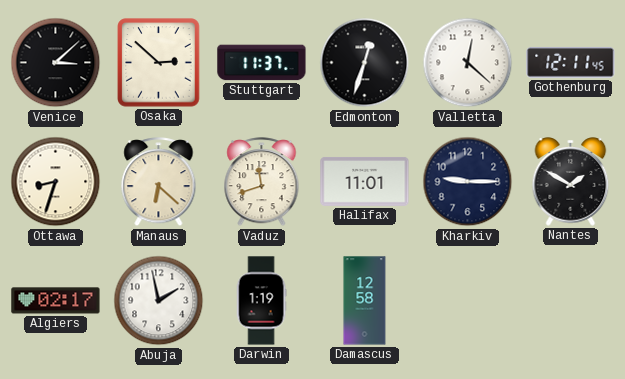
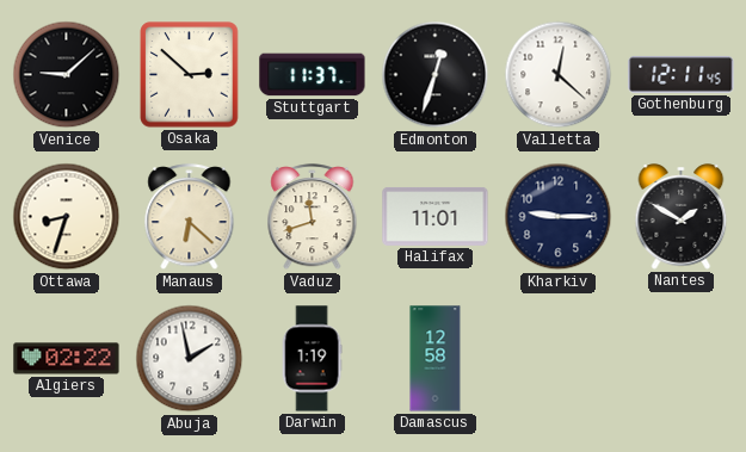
Venice: 3:08 -> 9:08 (67, 75)
Algiers: 02:17 -> 02:22 (67, 359)
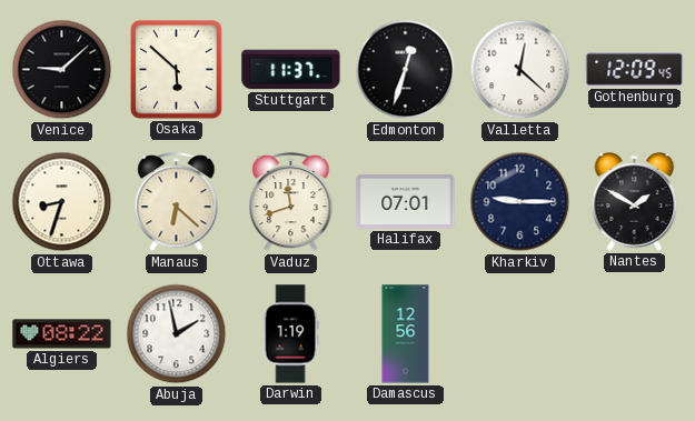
Osaka: 2:52 -> 5:52 (177, 70)
Gothenburg: 12:11 -> 12:09 (635, 69)
Halifax: 11:01 -> 07:01 (406, 201)
Algiers: 02:22 -> 08:22 (62, 334)
Damascus: 12:58 -> 12:56 (406, 334)
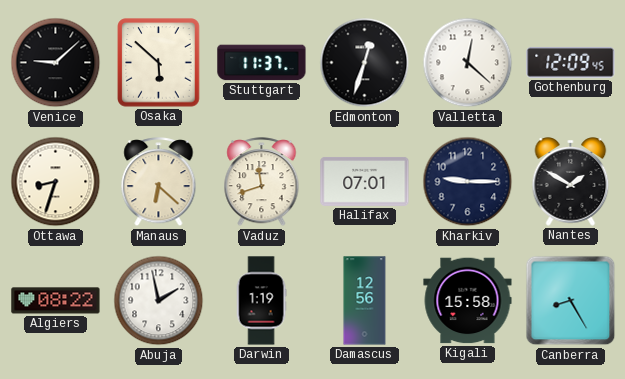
Kigali: none -> 15:58 (468, 301)
Canberra: none -> 8:25 (571, 301)
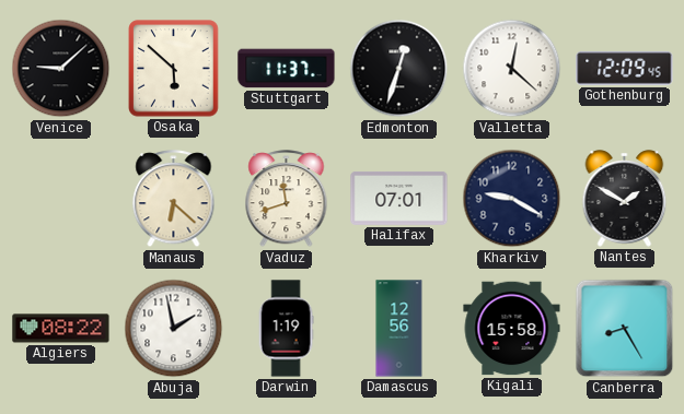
Ottawa: 8:33 -> none (56, 182)
Kharkiv: 9:15 -> 9:20 (512, 199)
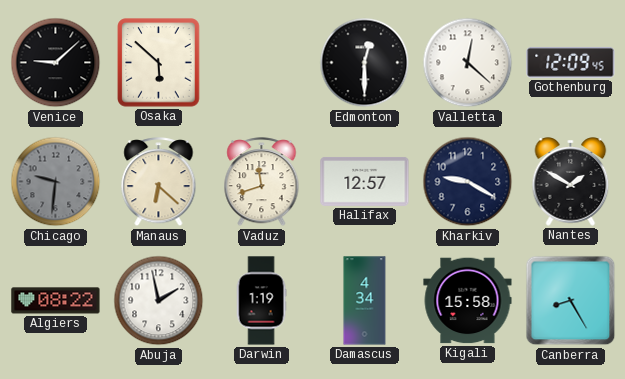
Stuttgart: 11:37 -> none (287, 69)
Edmonton: 12:33 -> 12:30 (365, 63)
Chicago: none -> 9:31 (56, 182)
Halifax: 07:01 -> 12:57 (365, 181)
Damascus: 12:56 -> 4:34 (365, 301)
